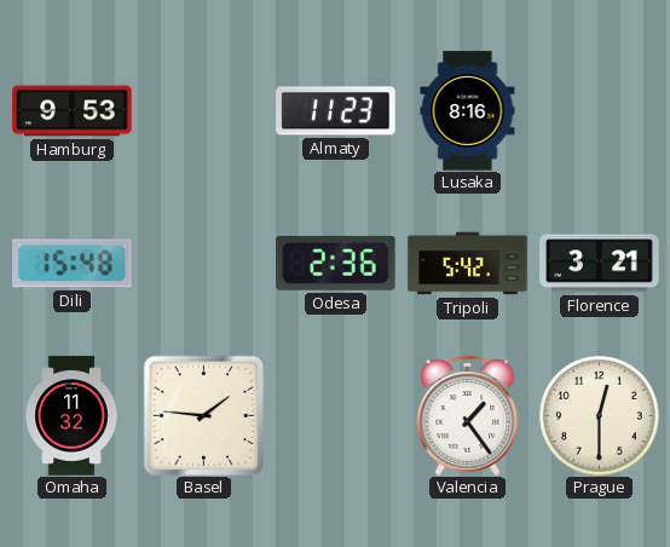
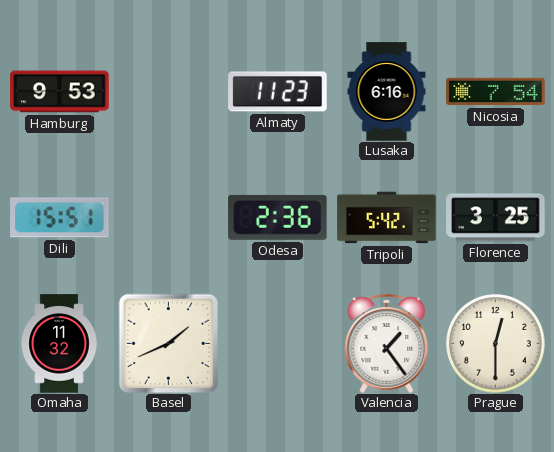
Lusaka: 8:16 -> 6:16 (387, 92)
Nicosia: none -> 7:54 (496, 92)
Dili: 15:48 -> 15:51 (60, 218)
Florence: 3:21 -> 3:25 (496, 218)
Basel: 1:46 -> 1:41 (168, 343)
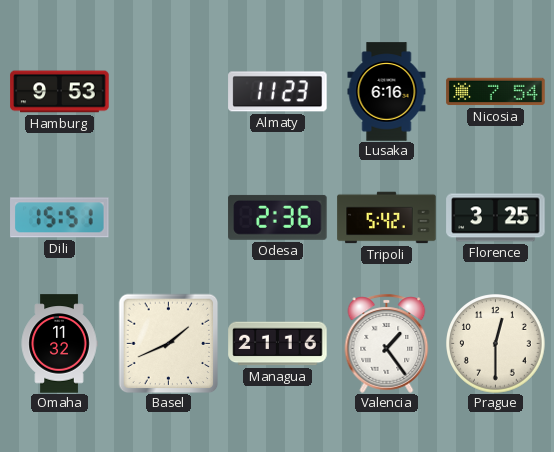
Managua: none -> 21:16 (278, 344)
